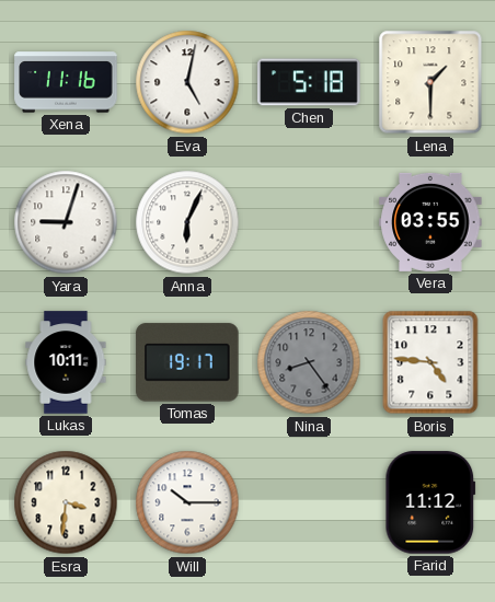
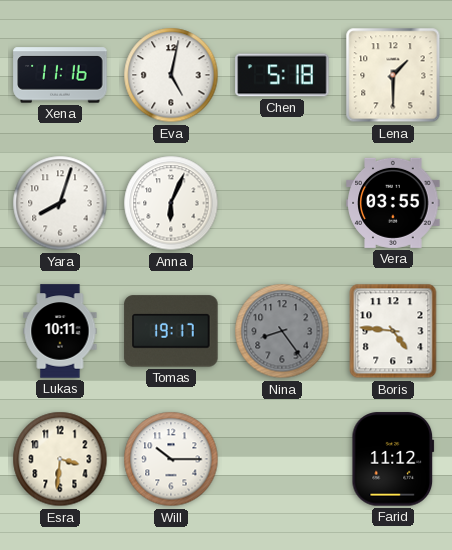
Yara: 9:03 -> 8:03 (60, 203)
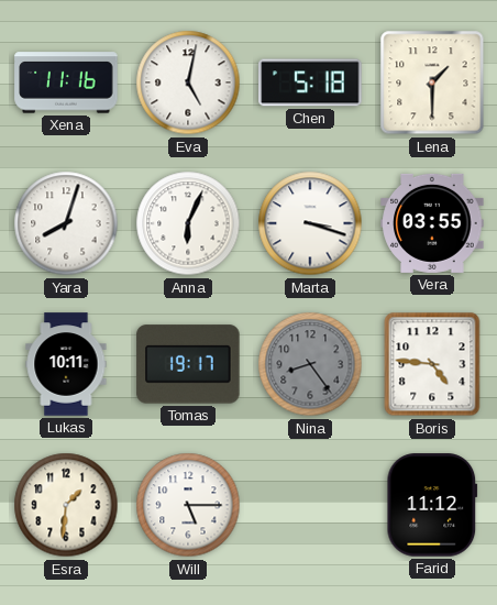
Marta: none -> 3:18 (310, 223)
Esra: 3:31 -> 1:31 (66, 505)
Will: 10:15 -> 5:15 (188, 505)
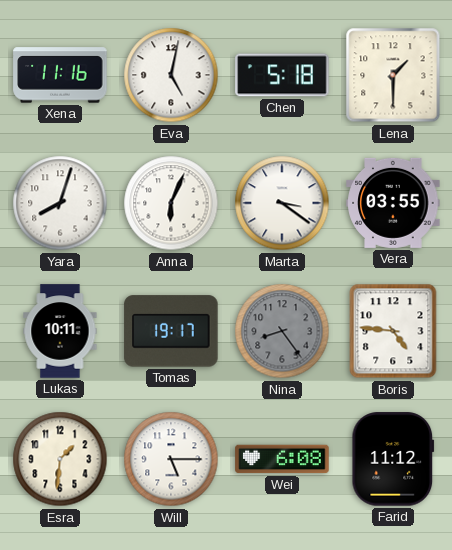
Marta: 3:18 -> 3:21 (282, 203)
Wei: none -> 6:08 (282, 459)
